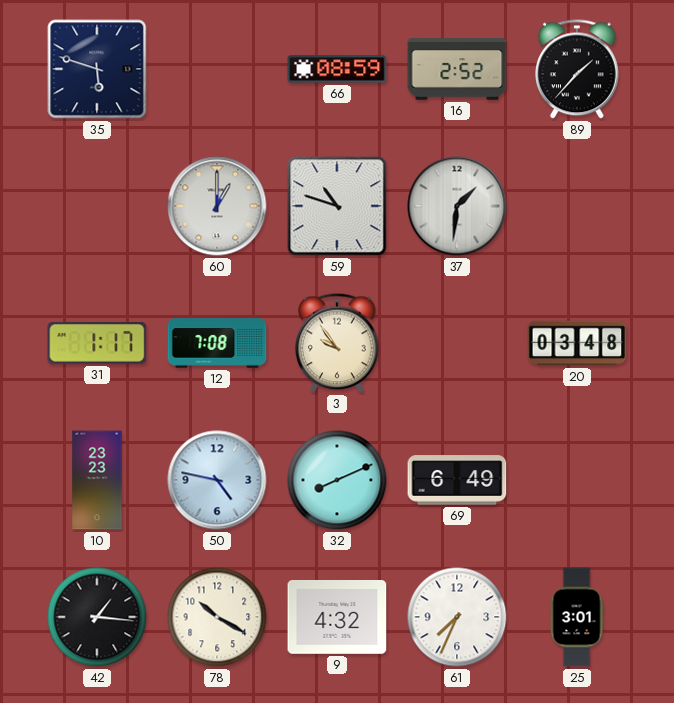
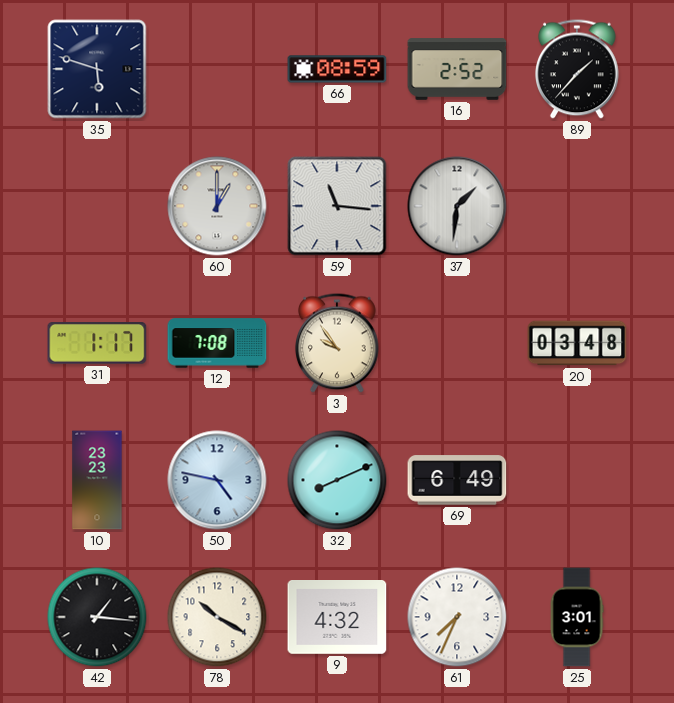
59: 10:48 -> 11:16 (337, 206)
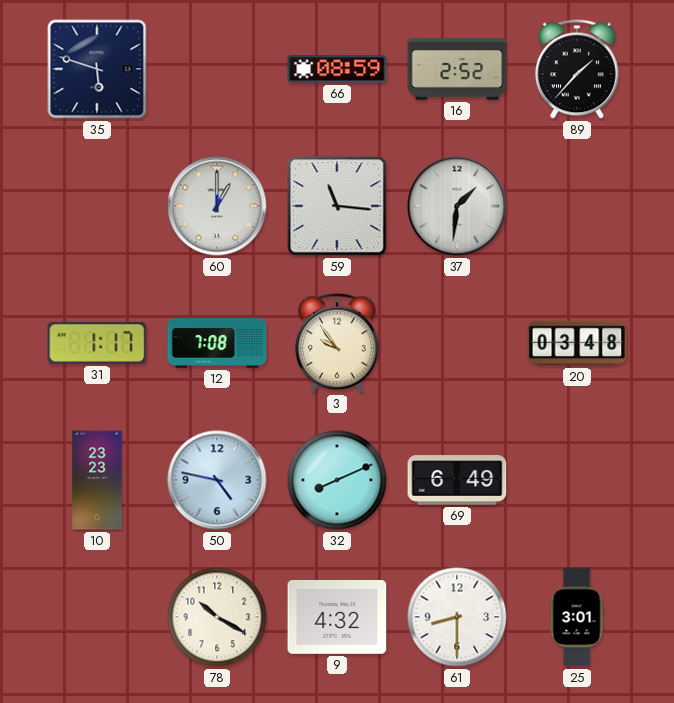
42: 1:16 -> none (97, 617)
61: 7:34 -> 8:30 (457, 617)
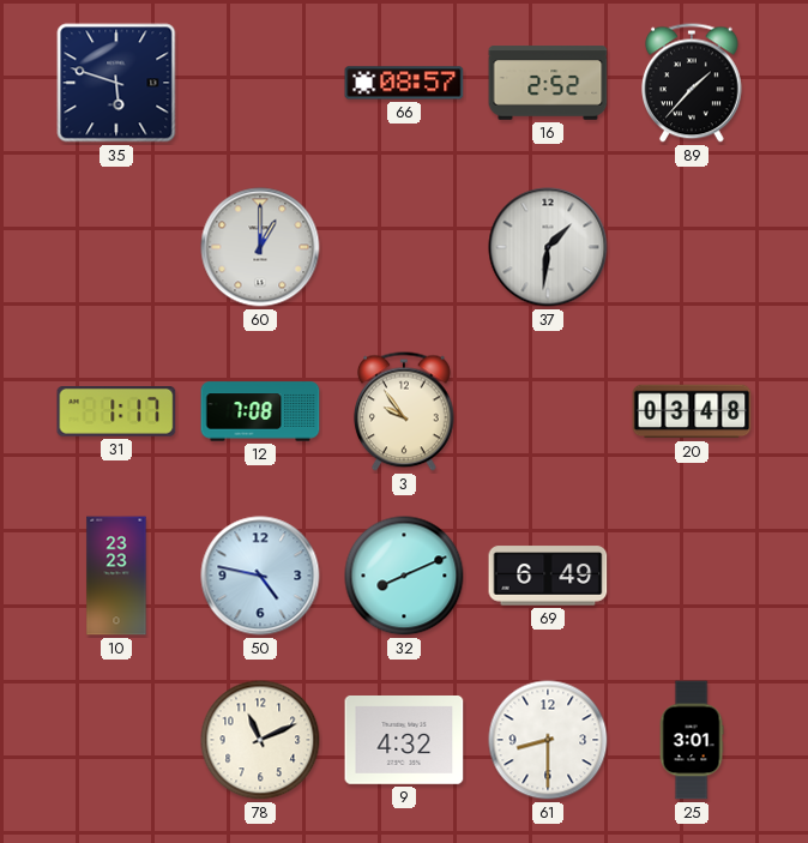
66: 08:59 -> 08:57 (404, 83)
59: 11:16 -> none (337, 206)
78: 10:20 -> 11:11 (260, 740)
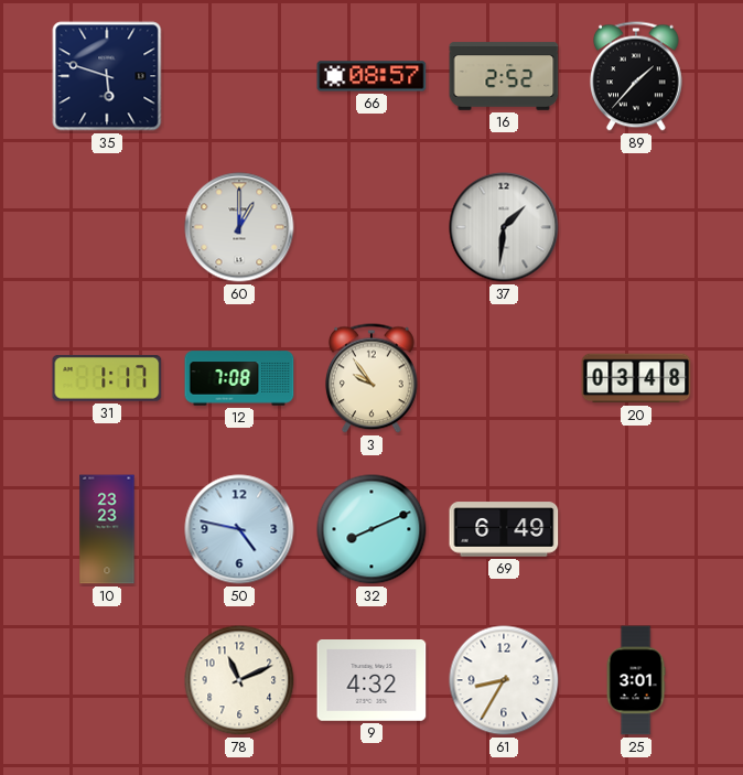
61: 8:30 -> 8:35 (504, 680)
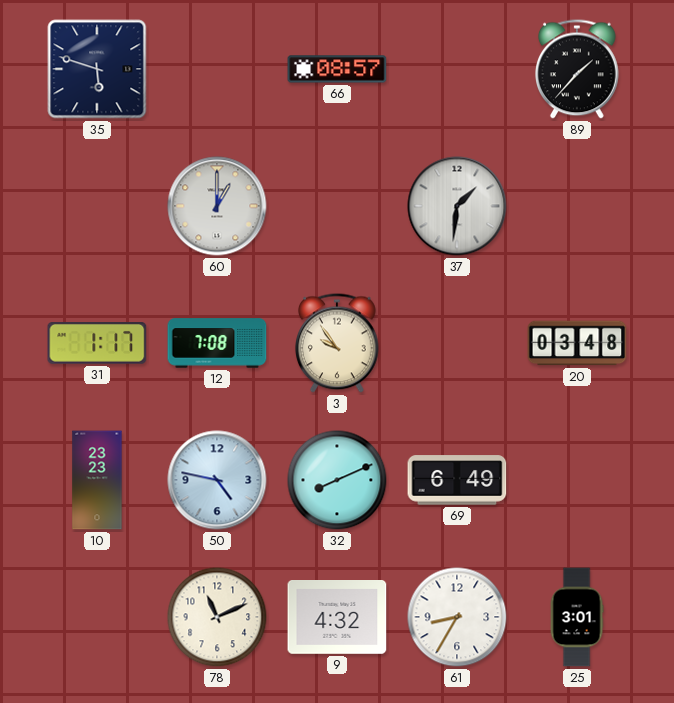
16: 2:52 -> none (504, 76)
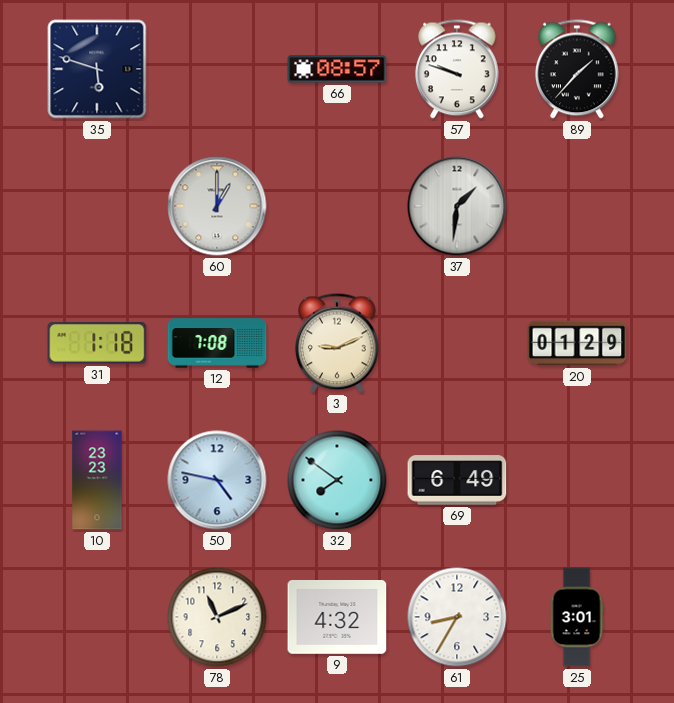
57: none -> 9:48 (458, 69)
31: 1:17 -> 1:18 (97, 344)
3: 9:54 -> 9:11 (338, 343)
20: 03:48 -> 01:29 (577, 343)
32: 8:11 -> 7:51 (337, 480)
